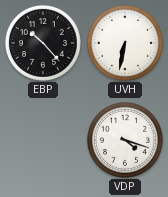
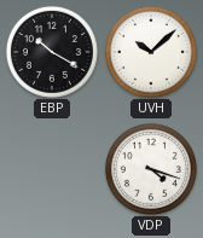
EBP: 10:23 -> 10:20 (52, 52)
UVH: 6:32 -> 10:08 (151, 52)
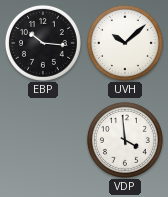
EBP: 10:20 -> 10:16 (43, 43)
VDP: 4:18 -> 3:59 (125, 140)
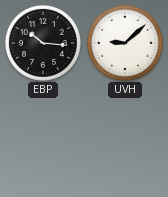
UVH: 10:08 -> 9:08 (125, 43)
VDP: 3:59 -> none (125, 140)
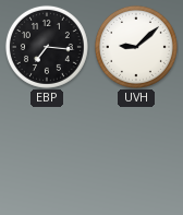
EBP: 10:16 -> 7:16 (47, 47)
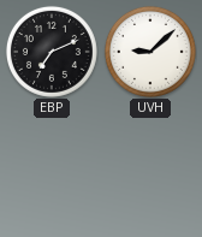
EBP: 7:16 -> 7:11 (52, 52)
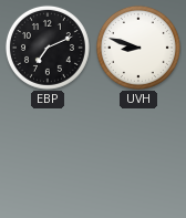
UVH: 9:08 -> 8:48 (138, 48)
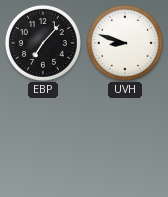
EBP: 7:11 -> 7:07 (43, 43)
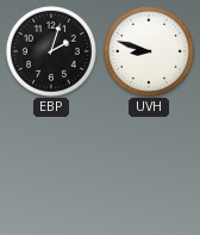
EBP: 7:07 -> 2:03 (51, 51)
